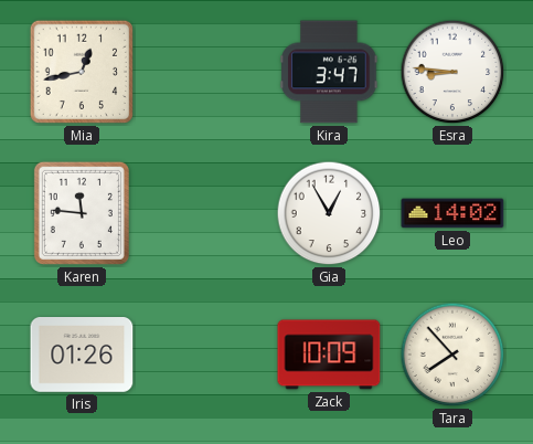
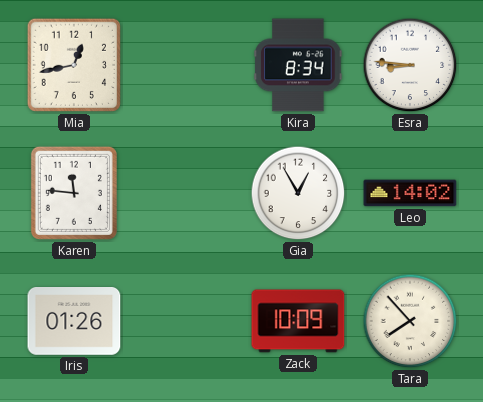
Kira: 3:47 -> 8:34 (298, 65)
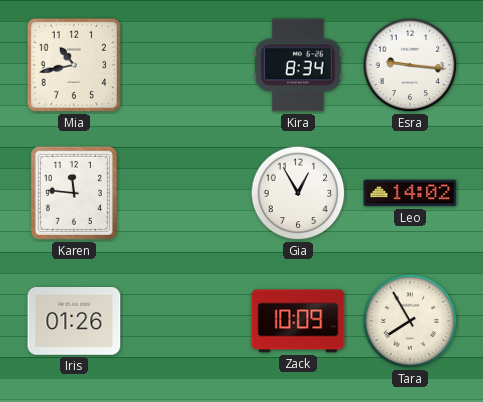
Mia: 12:43 -> 10:43 (74, 65)
Esra: 8:46 -> 9:16 (410, 65)
Tara: 7:53 -> 7:55 (410, 321)
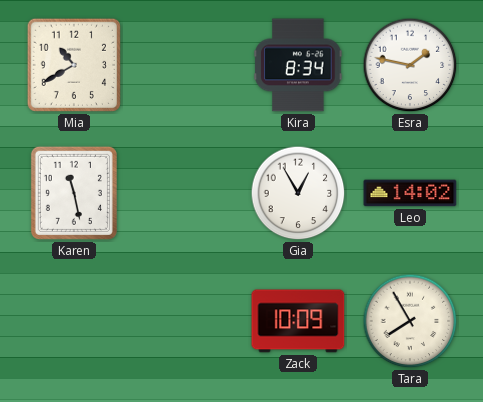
Mia: 10:43 -> 10:40 (74, 65)
Esra: 9:16 -> 1:47 (410, 65)
Karen: 11:46 -> 11:28 (74, 193)
Iris: 01:26 -> none (74, 322)
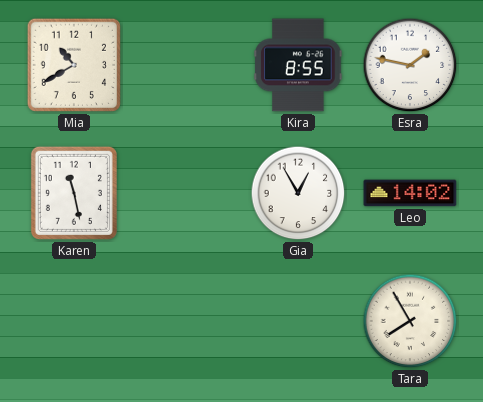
Kira: 8:34 -> 8:55 (298, 65)
Zack: 10:09 -> none (298, 321)
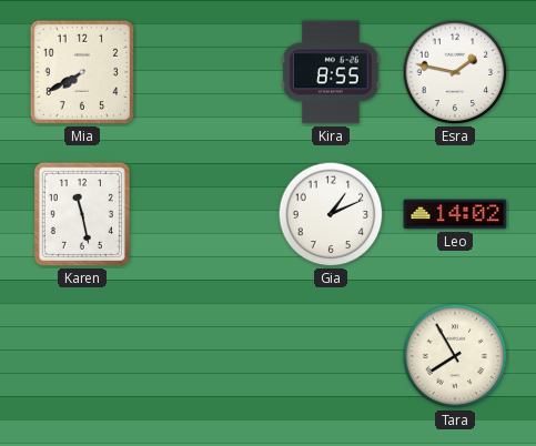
Mia: 10:40 -> 7:40 (82, 72)
Gia: 12:55 -> 1:11 (331, 214)
